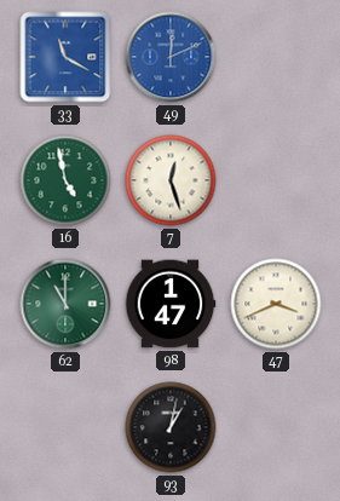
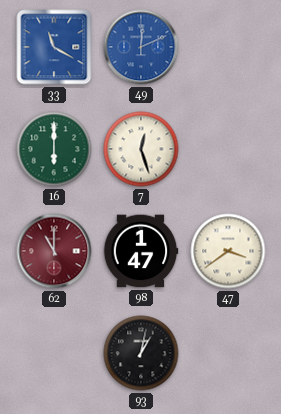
16: 4:58 -> 6:00 (54, 149)
62 dial: green -> burgundy (54, 251)
47: 3:41 -> 3:39 (228, 251)
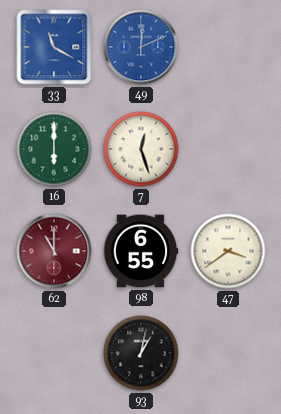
98: 1:47 -> 6:55 (141, 251)
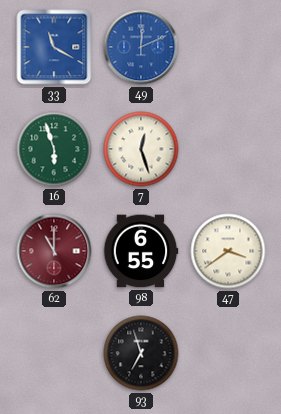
16: 6:00 -> 5:57 (54, 149)
93: 1:02 -> 6:57 (141, 353)
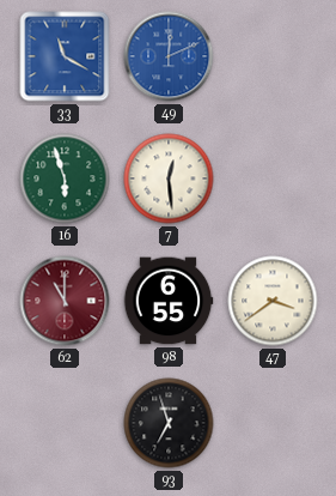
7: 12:27 -> 12:29 (169, 179)
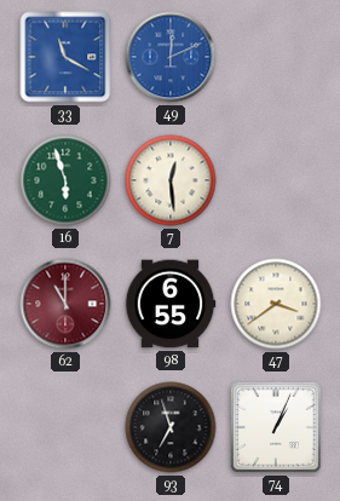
74: none -> 1:04 (276, 427)
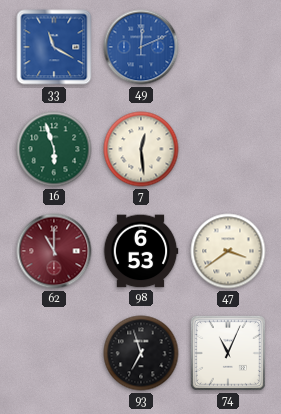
98: 6:55 -> 6:53 (141, 251)
74: 1:04 -> 11:04 (228, 353)
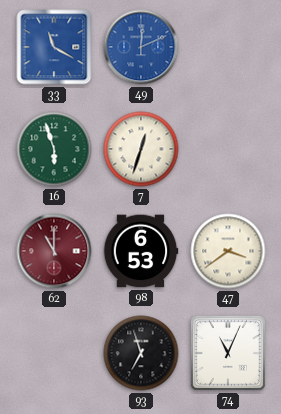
7: 12:29 -> 12:33 (141, 149)
